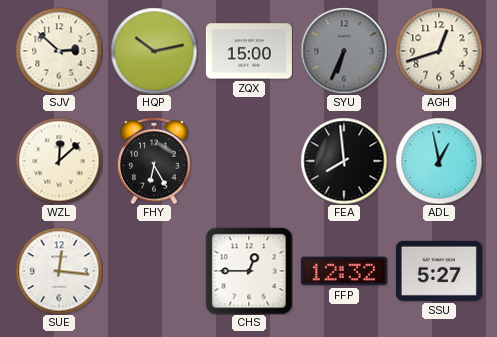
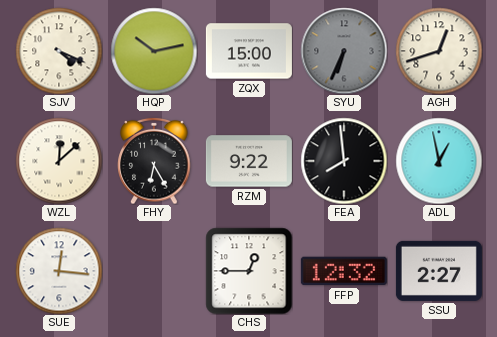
SJV: 2:52 -> 4:19 (59, 51)
RZM: none -> 9:22 (249, 161)
SSU: 5:27 -> 2:27 (439, 271)
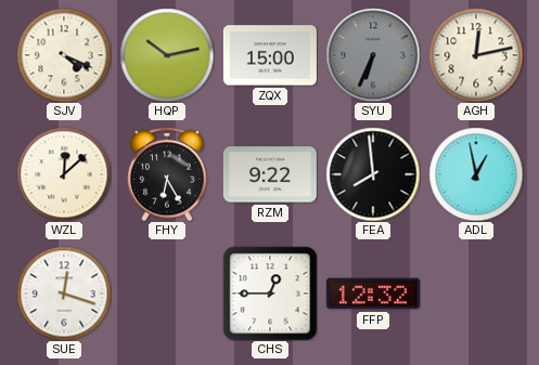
AGH: 12:42 -> 12:13 (476, 55)
SUE: 12:16 -> 12:18 (64, 294)
SSU: 2:27 -> none (439, 271)
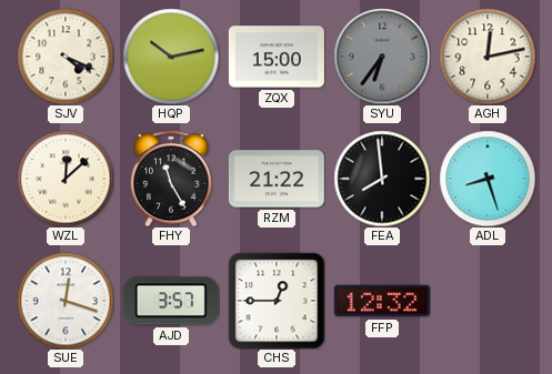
SYU: 6:34 -> 6:36 (382, 57)
FHY: 6:25 -> 11:25 (171, 179)
RZM: 9:22 -> 21:22 (277, 179)
ADL: 12:58 -> 8:27 (488, 179)
AJD: none -> 3:57 (171, 301)
